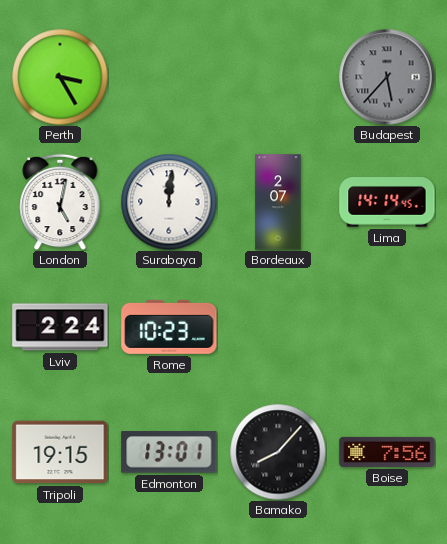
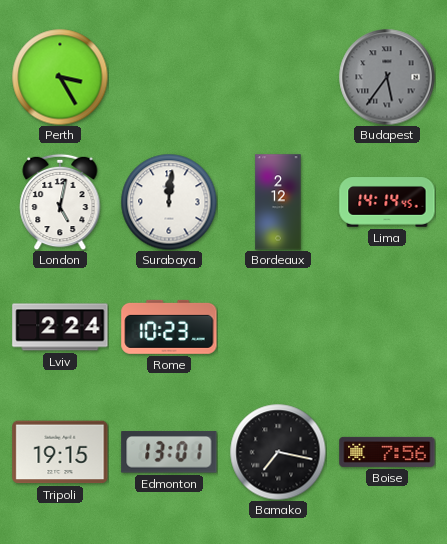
Budapest: 5:37 -> 5:36 (387, 77)
Bordeaux: 2:07 -> 2:12 (278, 202)
Bamako: 8:07 -> 7:17 (278, 452)
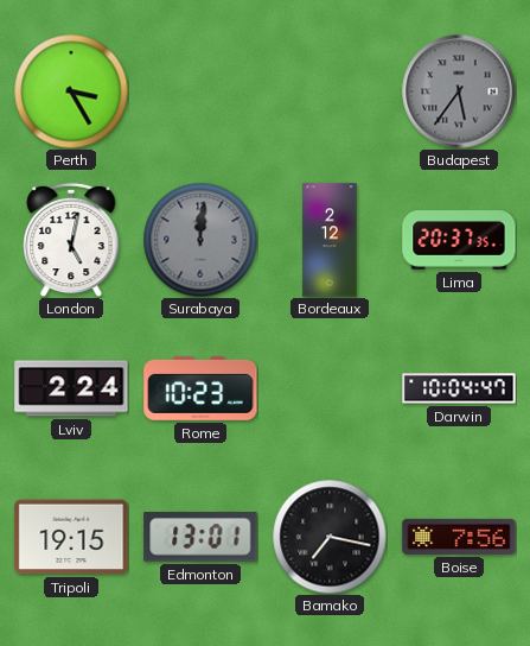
Surabaya dial: white -> grey (200, 240)
Lima: 14:14 -> 20:37 (459, 240)
Darwin: none -> 10:04 (459, 388)
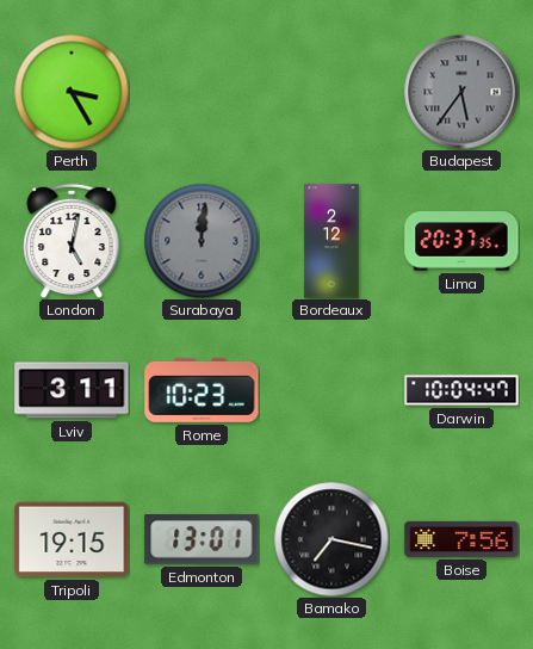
Lviv: 2:24 -> 3:11 (72, 390)
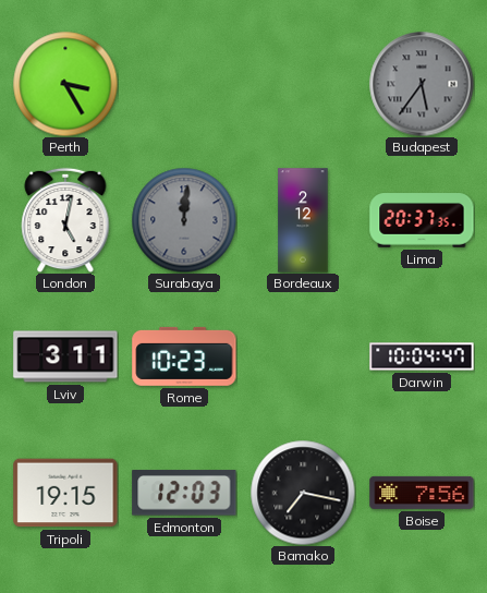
Edmonton: 13:01 -> 12:03 (184, 493)
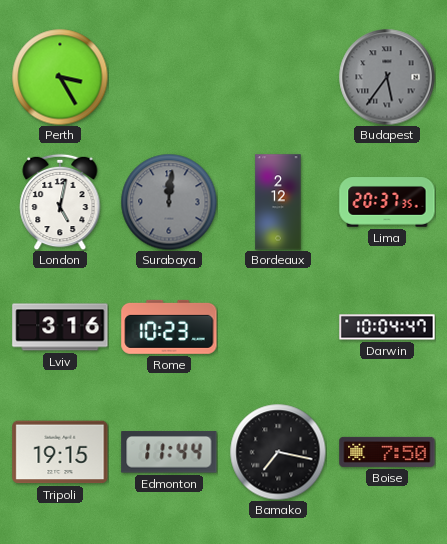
Lviv: 3:11 -> 3:16 (60, 327)
Edmonton: 12:03 -> 11:44 (169, 452)
Boise: 7:56 -> 7:50 (387, 452)
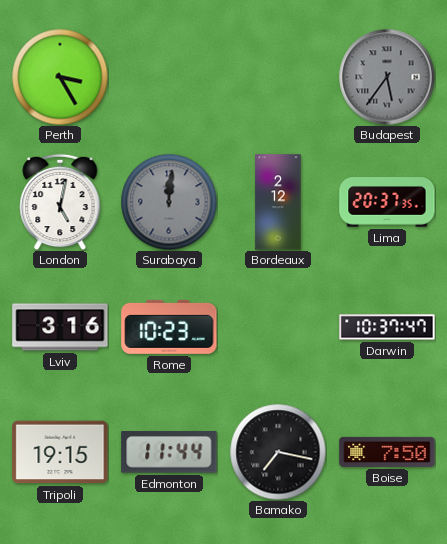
Darwin: 10:04 -> 10:37 (387, 327)
